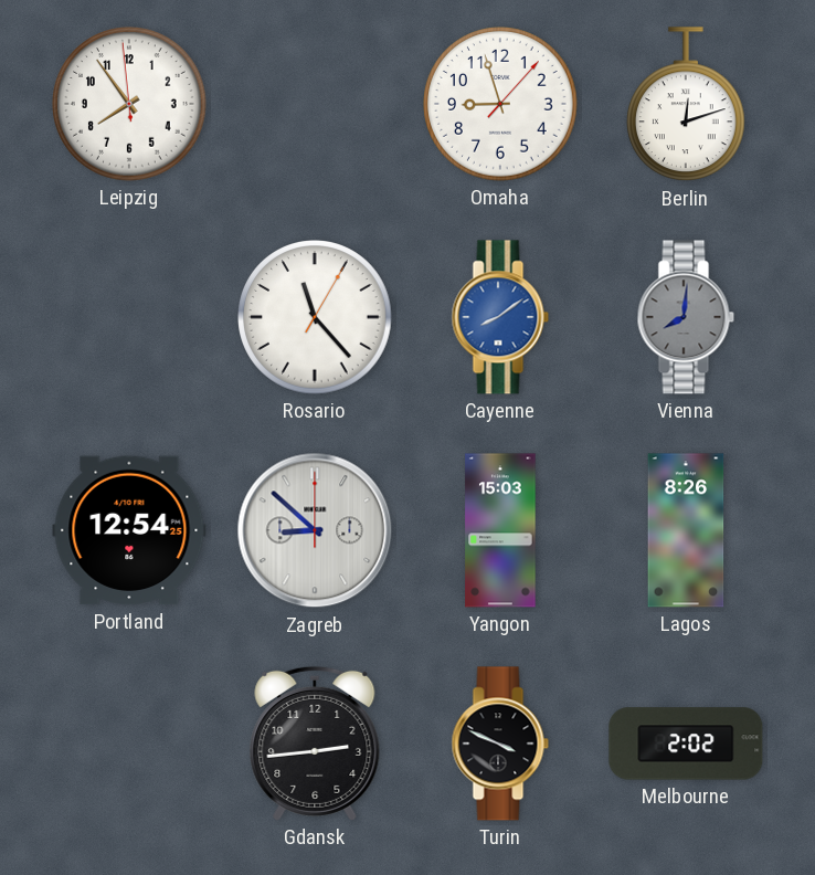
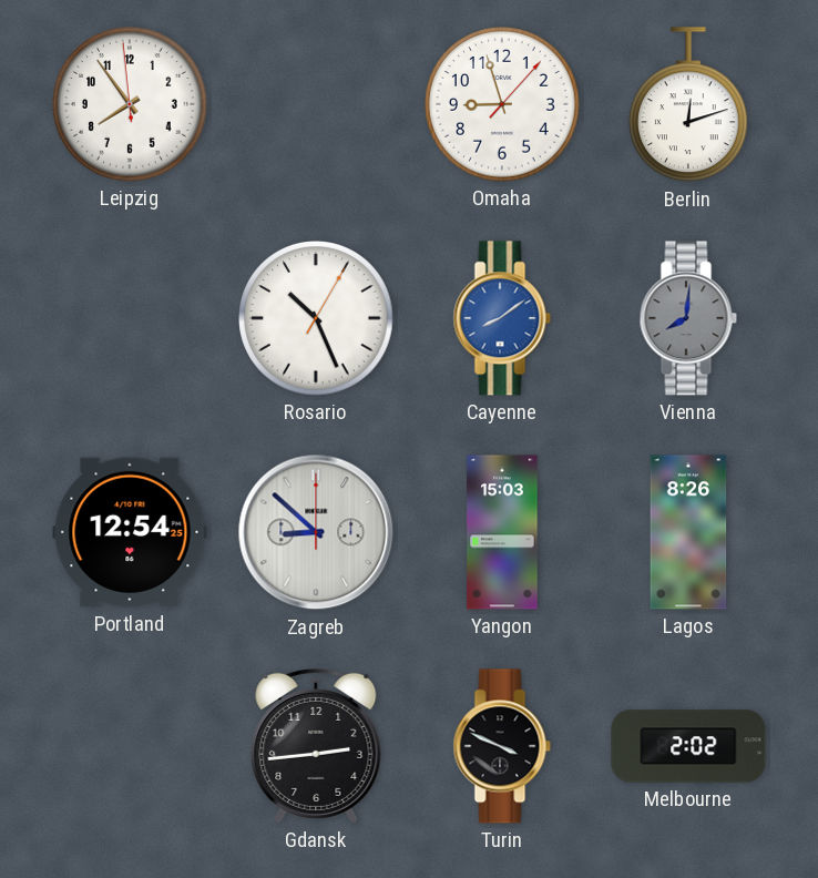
Rosario: 11:23 -> 10:26 (316, 318)
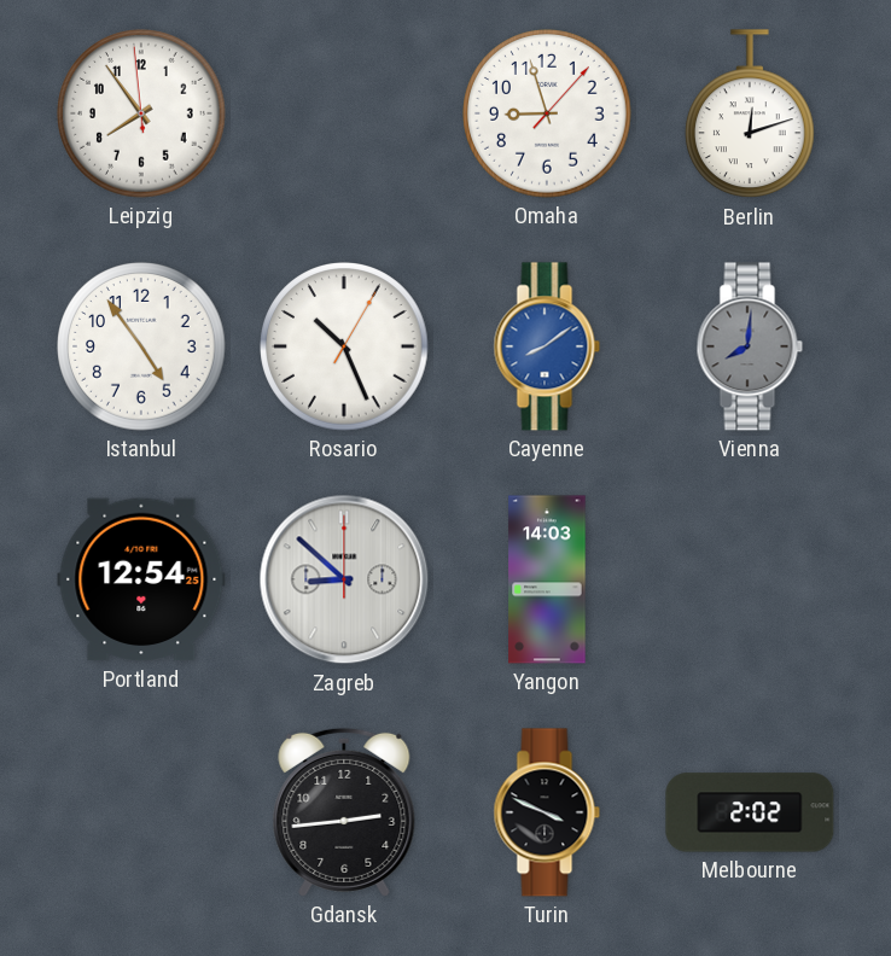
Istanbul: none -> 4:54 (141, 346)
Yangon: 15:03 -> 14:03 (547, 579)
Lagos: 8:26 -> none (688, 532)
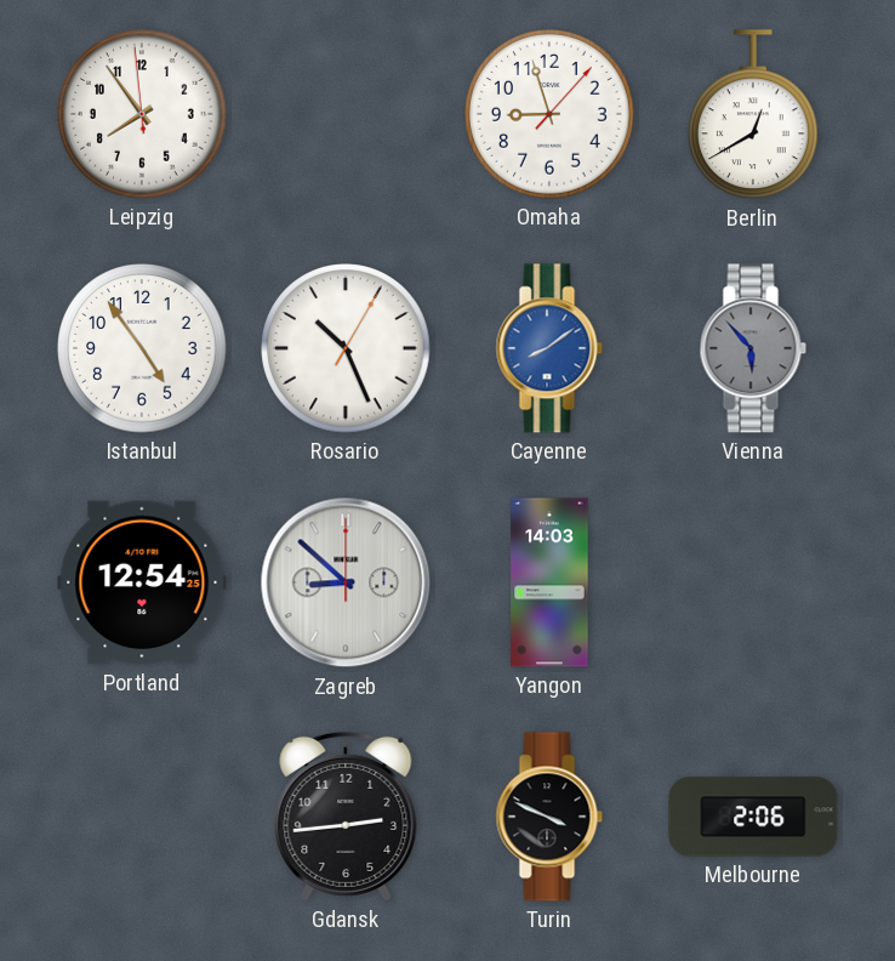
Berlin: 12:12 -> 12:40 (753, 115)
Vienna: 8:01 -> 5:53 (753, 348)
Melbourne: 2:02 -> 2:06 (753, 817)
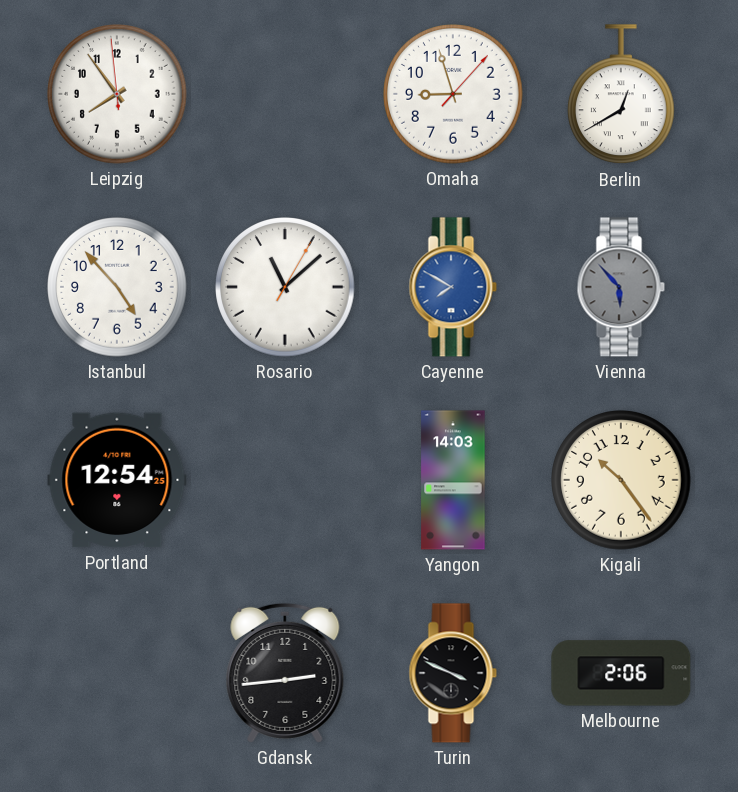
Istanbul: 4:54 -> 4:53 (117, 287)
Rosario: 10:26 -> 11:08 (285, 287)
Cayenne: 8:09 -> 7:50 (453, 287)
Zagreb: 8:52 -> none (346, 582)
Kigali: none -> 10:24 (621, 480)
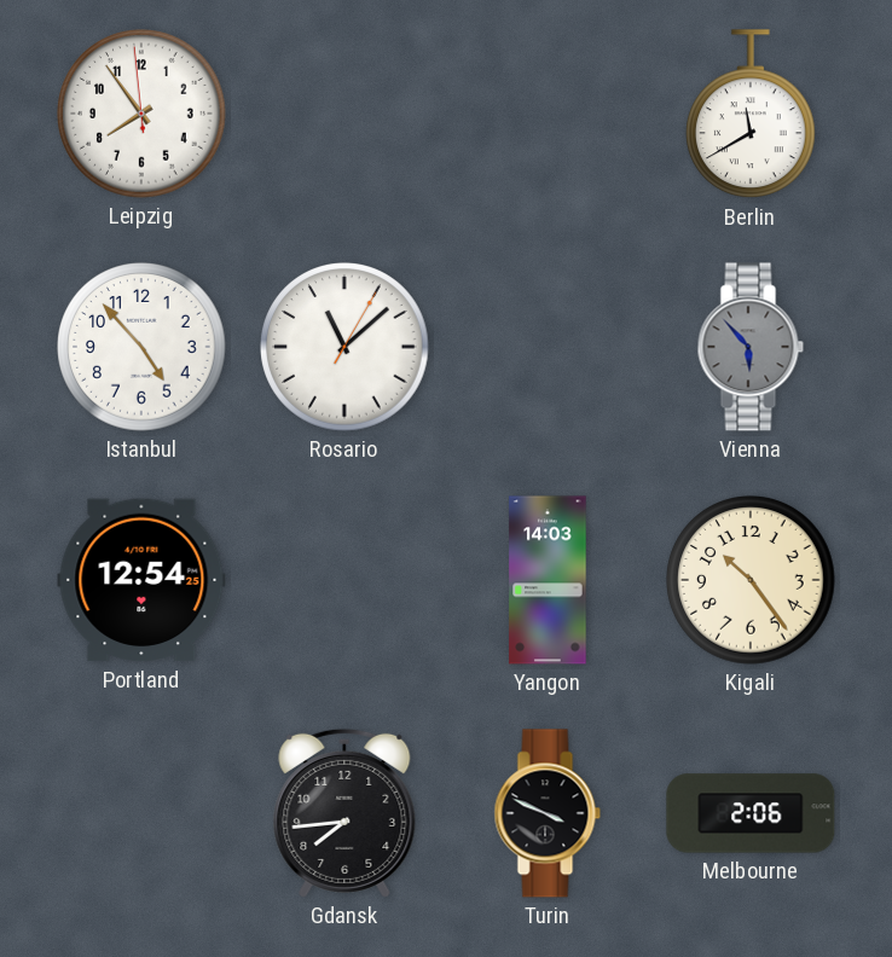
Omaha: 8:57 -> none (453, 94)
Berlin: 12:40 -> 11:40 (751, 115)
Cayenne: 7:50 -> none (453, 287)
Gdansk: 2:44 -> 7:44 (344, 813)
